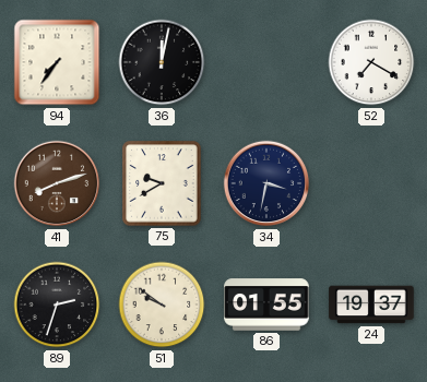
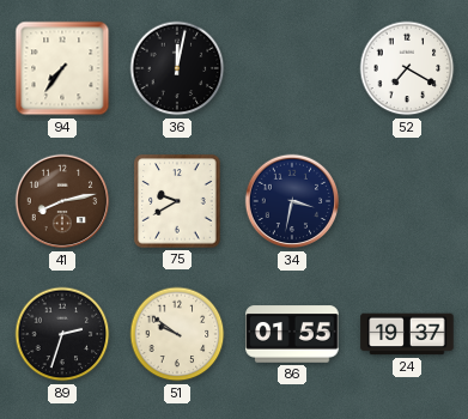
41: 8:12 -> 8:13 (62, 201)
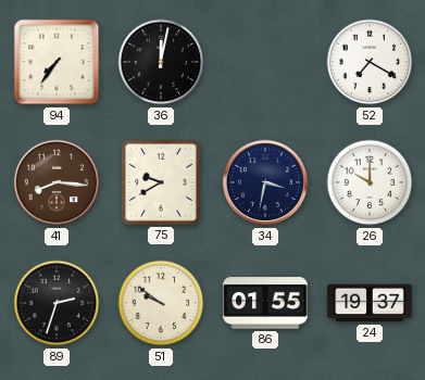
41: 8:13 -> 8:16 (57, 182)
26: none -> 10:00 (370, 182)
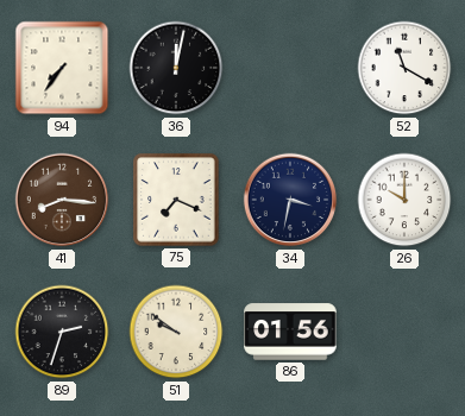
52: 7:20 -> 11:20 (404, 68)
75: 9:40 -> 7:19 (176, 200)
86: 01:55 -> 01:56 (290, 332)
24: 19:37 -> none (370, 303)
